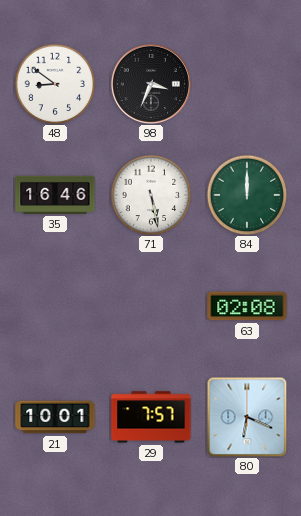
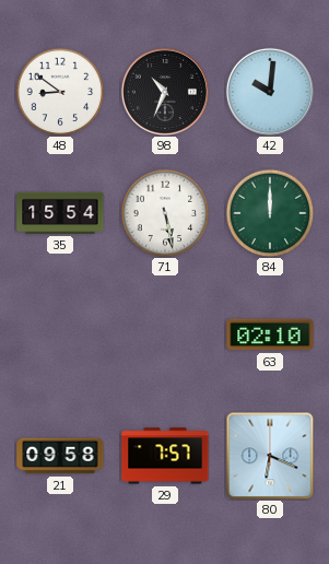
98: 3:34 -> 10:34 (165, 92)
42: none -> 10:01 (270, 92)
35: 16:46 -> 15:54 (60, 213)
63: 02:08 -> 02:10 (270, 334)
21: 10:01 -> 09:58 (60, 456)
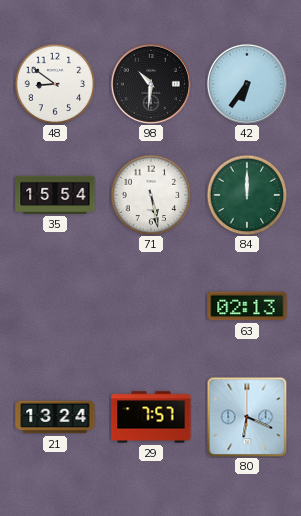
98: 10:34 -> 10:31 (151, 84)
42: 10:01 -> 6:36 (247, 84)
63: 02:10 -> 02:13 (247, 306)
21: 09:58 -> 13:24 (55, 417)
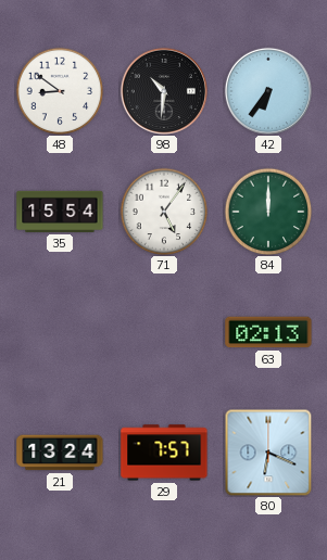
71: 5:28 -> 5:06 (164, 212)
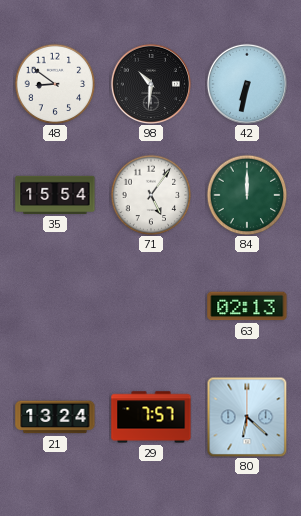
42: 6:36 -> 6:32 (247, 84)
80: 6:19 -> 6:22 (247, 417)
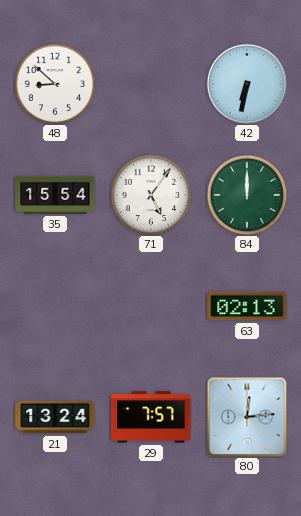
48: 8:51 -> 8:52 (55, 84)
98: 10:31 -> none (151, 84)
80: 6:22 -> 12:14 (247, 417)
